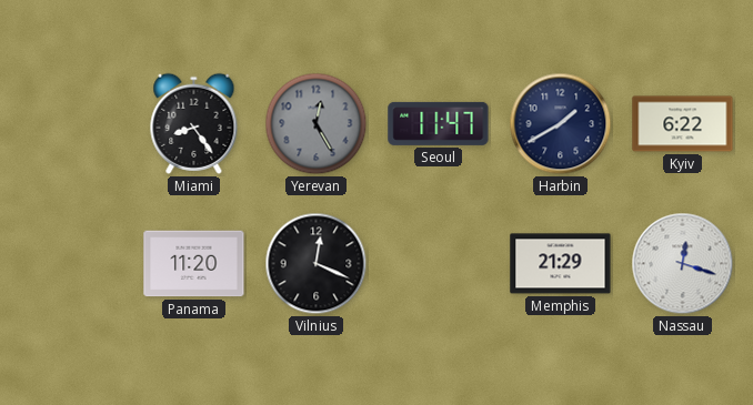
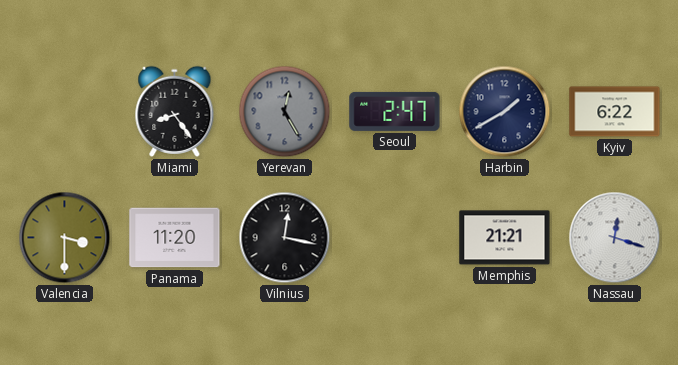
Seoul: 11:47 -> 2:47 (395, 111)
Valencia: none -> 3:30 (65, 238)
Vilnius: 12:19 -> 12:17 (285, 238)
Memphis: 21:29 -> 21:21 (505, 238)
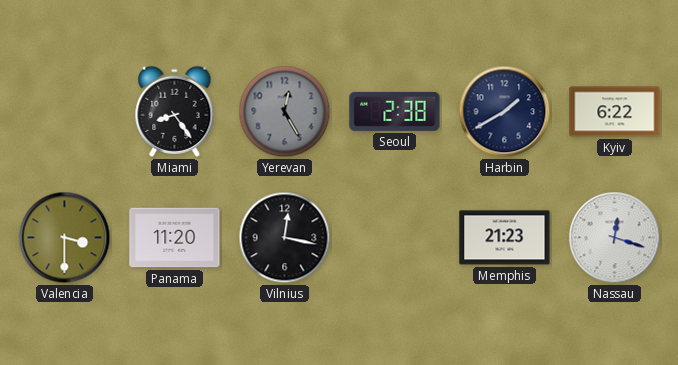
Seoul: 2:47 -> 2:38 (395, 111)
Memphis: 21:21 -> 21:23 (505, 238)
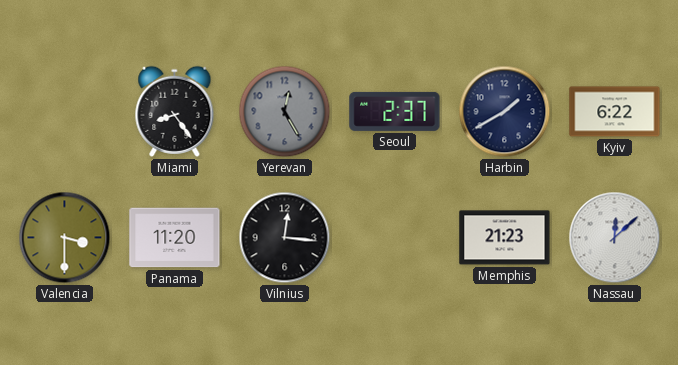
Seoul: 2:38 -> 2:37 (395, 111)
Vilnius: 12:17 -> 12:16 (285, 238)
Nassau: 12:18 -> 12:08 (615, 238)
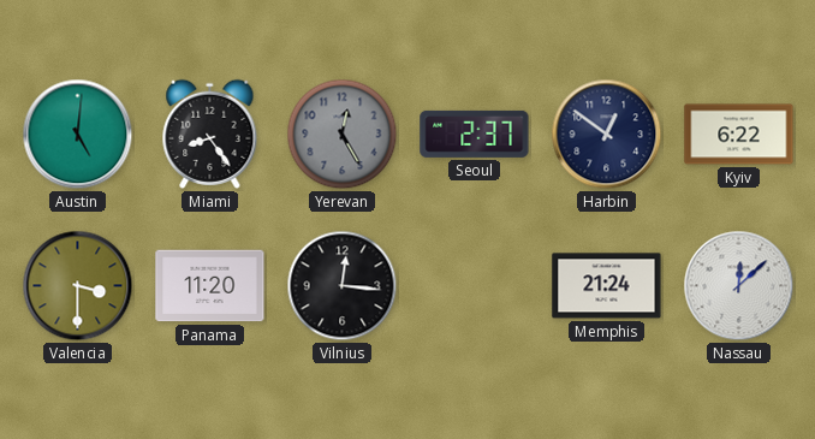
Austin: none -> 5:01 (78, 135)
Harbin: 1:40 -> 12:51 (607, 135)
Memphis: 21:23 -> 21:24 (607, 286)
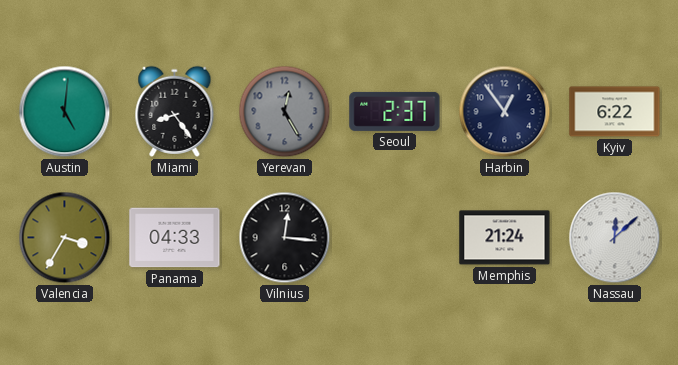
Harbin: 12:51 -> 12:54 (505, 112)
Valencia: 3:30 -> 3:35 (65, 238)
Panama: 11:20 -> 04:33 (175, 238)
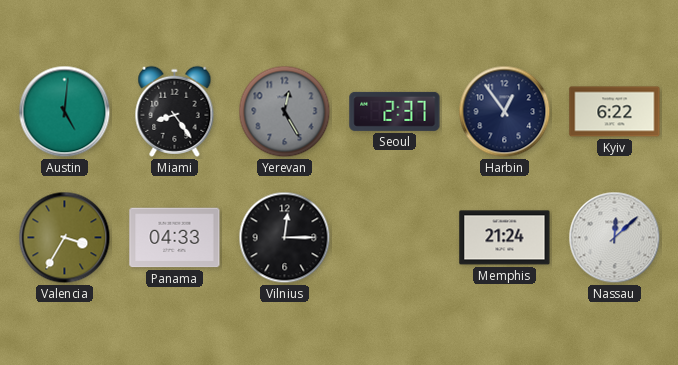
Vilnius: 12:16 -> 12:15 (285, 238)
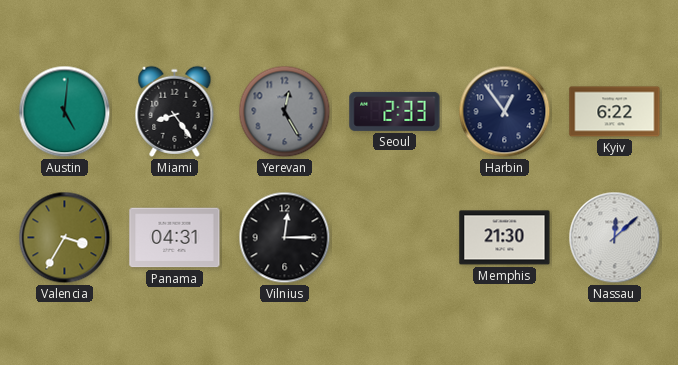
Seoul: 2:37 -> 2:33 (395, 111)
Panama: 04:33 -> 04:31 (175, 238)
Memphis: 21:24 -> 21:30 (505, 238)
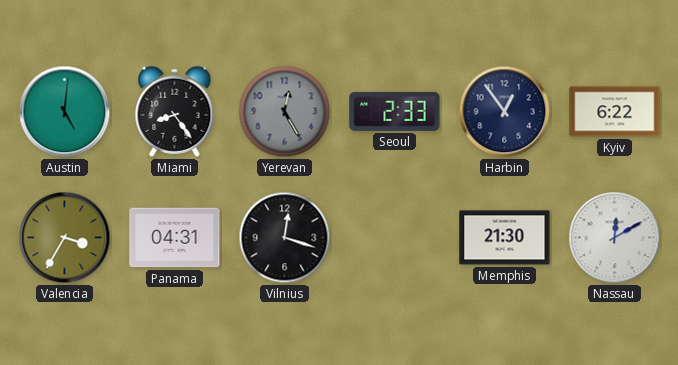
Vilnius: 12:15 -> 12:18 (285, 238)
Nassau: 12:08 -> 12:10 (615, 238)
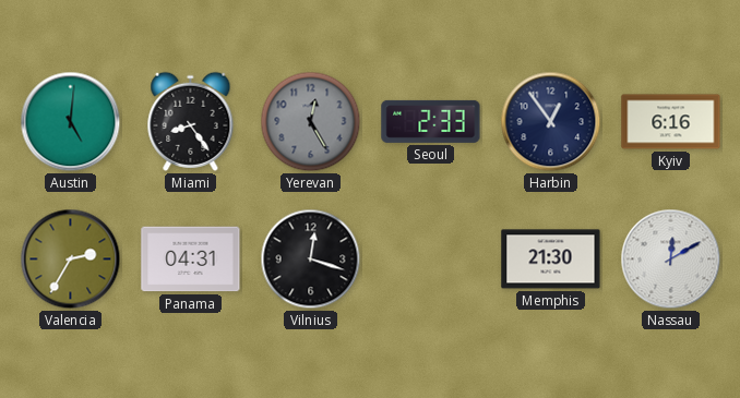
Kyiv: 6:22 -> 6:16 (671, 122)
Valencia: 3:35 -> 2:35 (71, 260)
